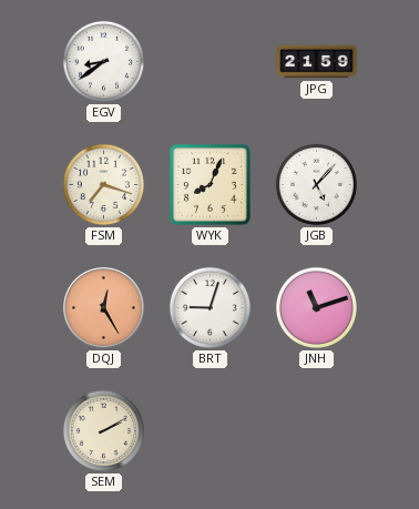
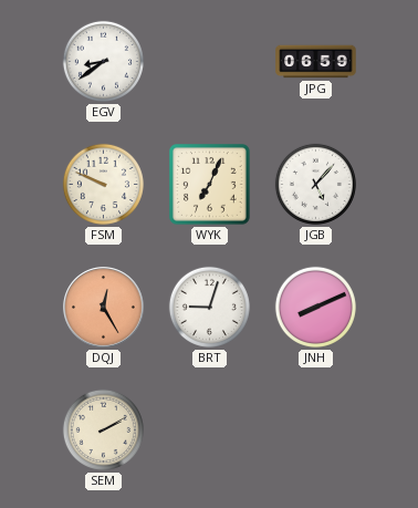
JPG: 21:59 -> 06:59 (316, 62)
FSM: 7:18 -> 9:49 (103, 184)
WYK: 8:04 -> 7:04 (210, 185)
JNH: 11:12 -> 8:11 (315, 307)
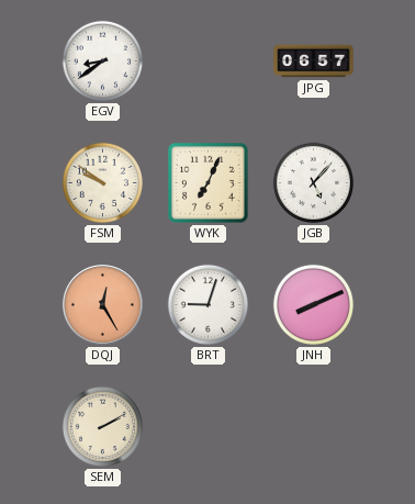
JPG: 06:59 -> 06:57 (314, 61)
FSM: 9:49 -> 9:51 (102, 182)
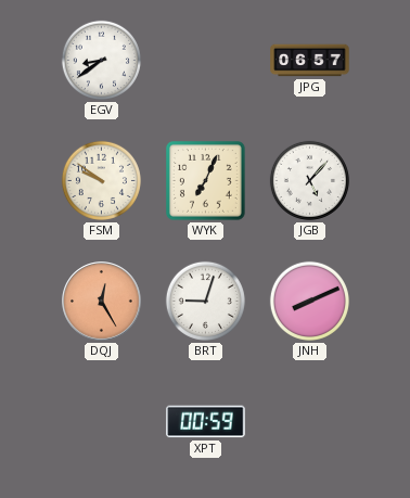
SEM: 2:10 -> none (102, 426)
XPT: none -> 00:59 (206, 422)
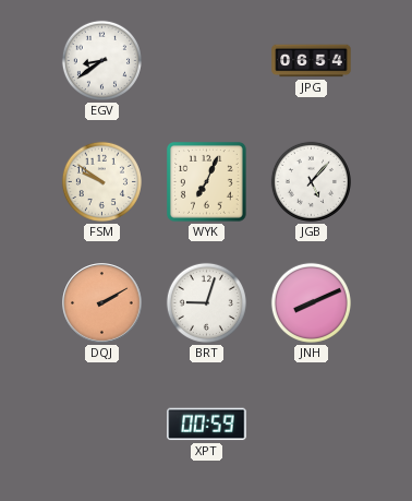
JPG: 06:57 -> 06:54 (312, 61)
DQJ: 12:25 -> 2:10 (102, 303)
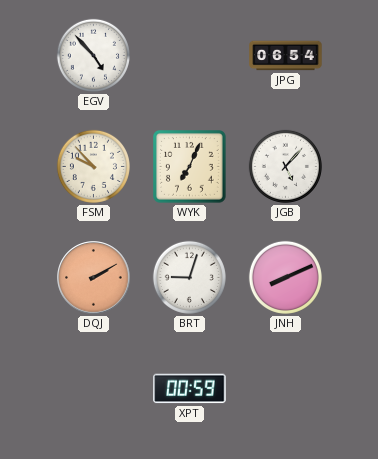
EGV: 8:39 -> 4:53 (93, 55)
FSM: 9:51 -> 9:53 (93, 166)
